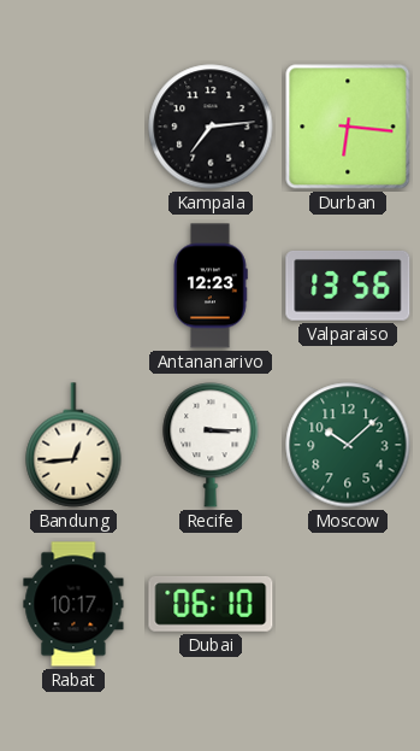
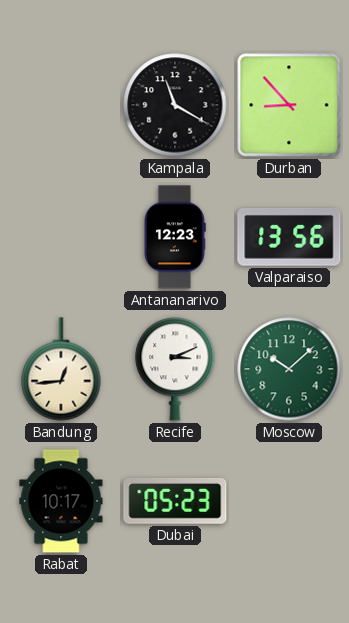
Kampala: 7:14 -> 11:20 (175, 105)
Durban: 6:16 -> 8:53 (289, 105)
Recife: 3:15 -> 3:11 (175, 369)
Dubai: 06:10 -> 05:23 (175, 502)
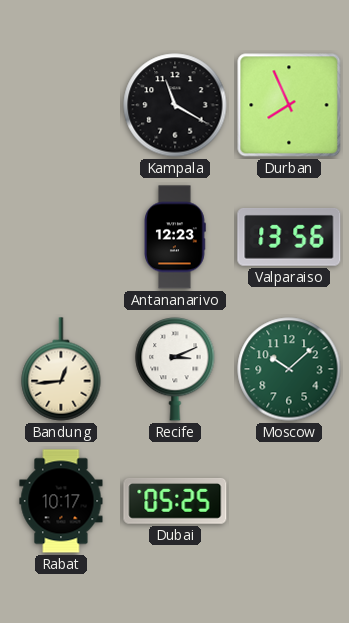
Durban: 8:53 -> 7:56 (289, 105)
Dubai: 05:23 -> 05:25 (175, 502)
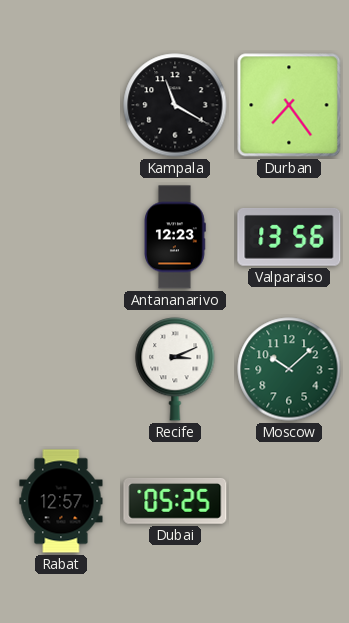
Durban: 7:56 -> 7:24 (289, 105)
Bandung: 12:44 -> none (61, 369)
Rabat: 10:17 -> 12:57 (61, 501)
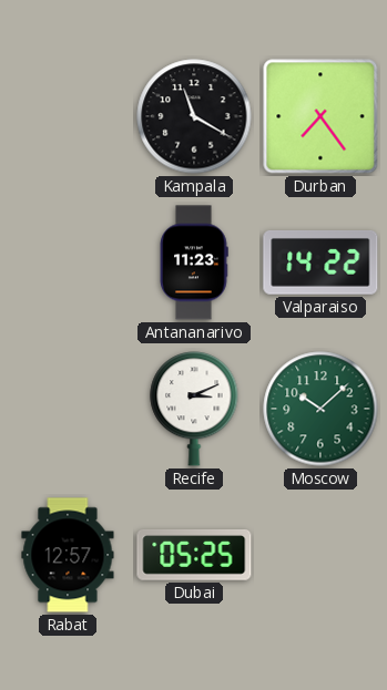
Antananarivo: 12:23 -> 11:23 (194, 262)
Valparaiso: 13:56 -> 14:22 (320, 262)
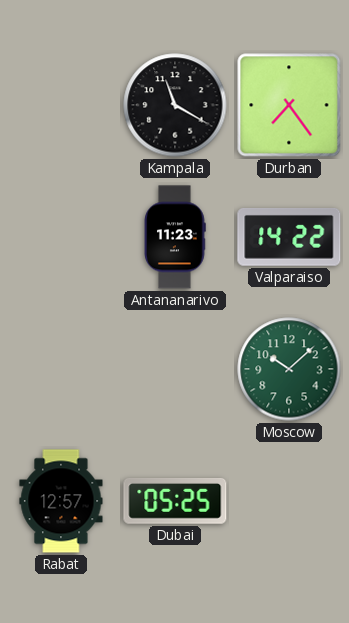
Recife: 3:11 -> none (194, 409)
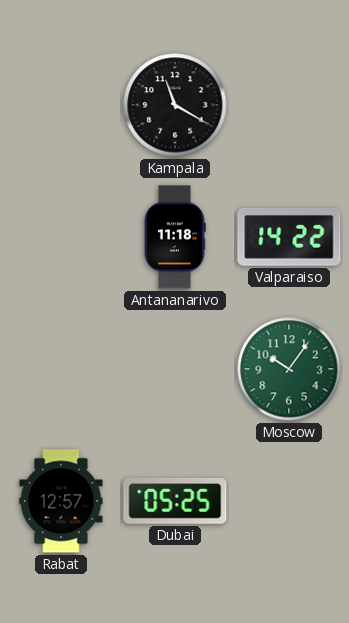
Durban: 7:24 -> none (289, 105)
Antananarivo: 11:23 -> 11:18 (175, 237)
Moscow: 10:08 -> 10:06 (289, 369)
